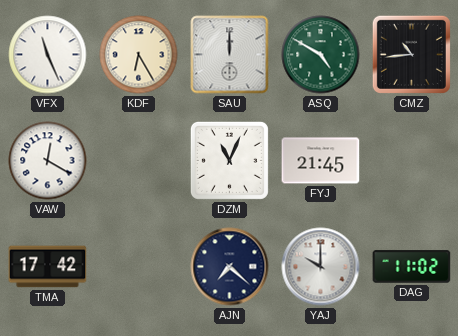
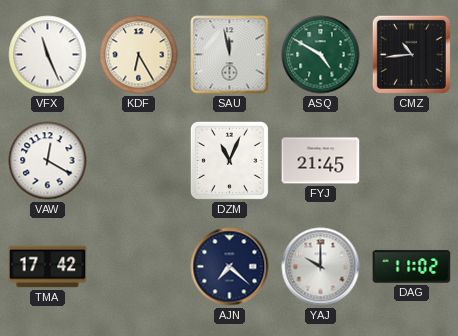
SAU: 12:00 -> 11:58 (230, 55)
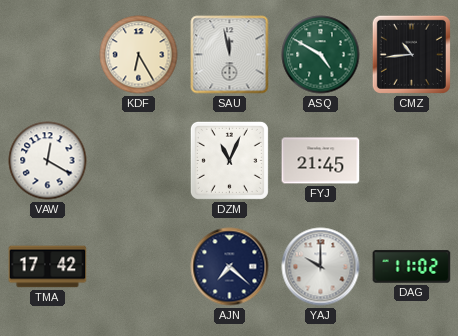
VFX: 11:26 -> none (48, 55)
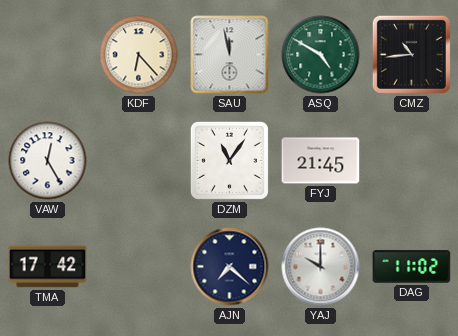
KDF: 6:25 -> 6:23 (139, 55)
VAW: 12:20 -> 12:25 (48, 161)
DZM: 11:04 -> 11:06 (229, 160)
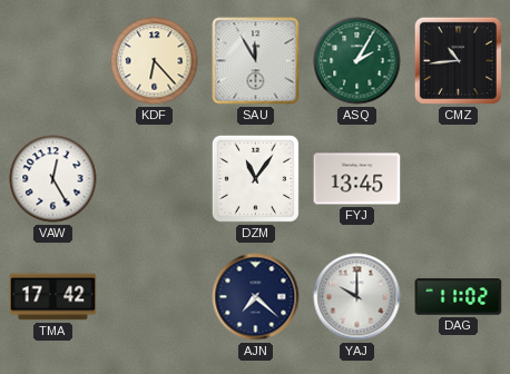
SAU: 11:58 -> 11:55 (256, 61)
ASQ: 4:50 -> 2:05 (357, 61)
FYJ: 21:45 -> 13:45 (357, 179)
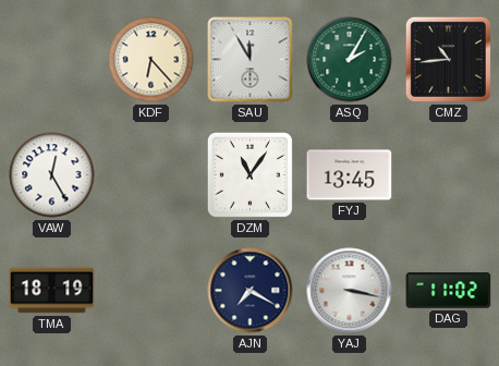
TMA: 17:42 -> 18:19 (52, 291)
AJN: 7:22 -> 7:20 (251, 291)
YAJ: 10:00 -> 3:17 (350, 291)
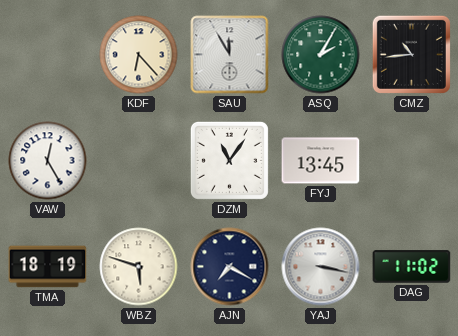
WBZ: none -> 5:48 (139, 267)
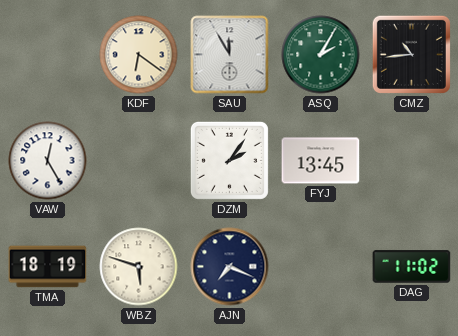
KDF: 6:23 -> 6:21 (139, 55)
DZM: 11:06 -> 2:06 (229, 160)
AJN: 7:20 -> 7:19 (230, 267)
YAJ: 3:17 -> none (321, 267)
